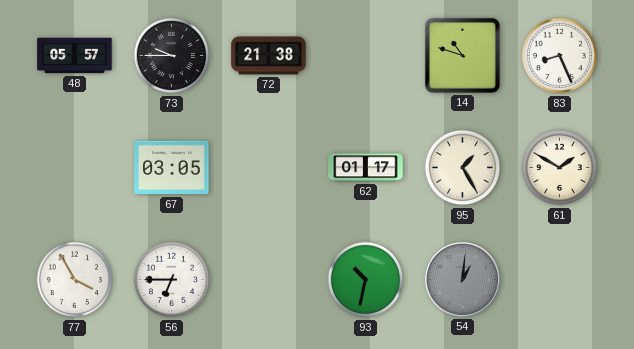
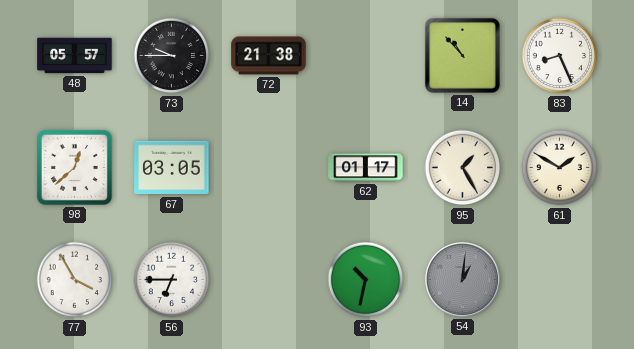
14: 10:48 -> 10:53 (462, 55)
98: none -> 12:38 (74, 167)
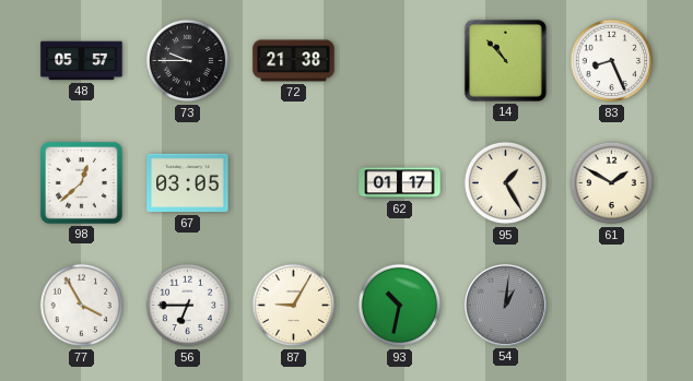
87: none -> 9:05 (294, 306)
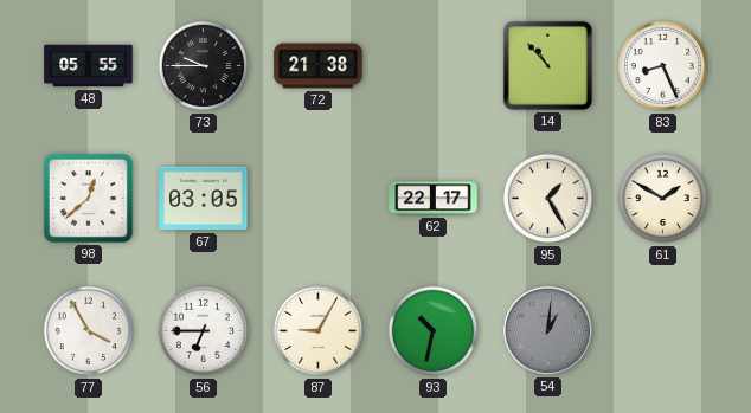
48: 05:57 -> 05:55 (89, 66)
62: 01:17 -> 22:17 (434, 199)
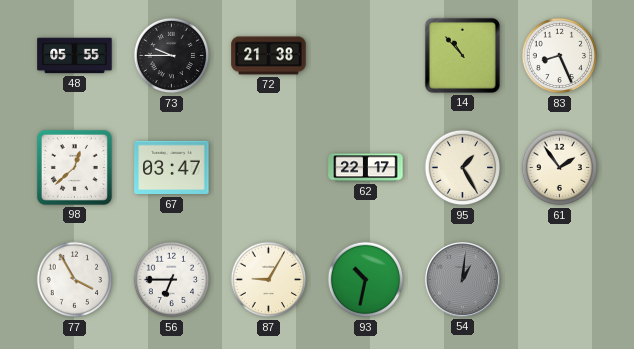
67: 03:05 -> 03:47 (172, 168)
61: 1:50 -> 1:54 (560, 168)
